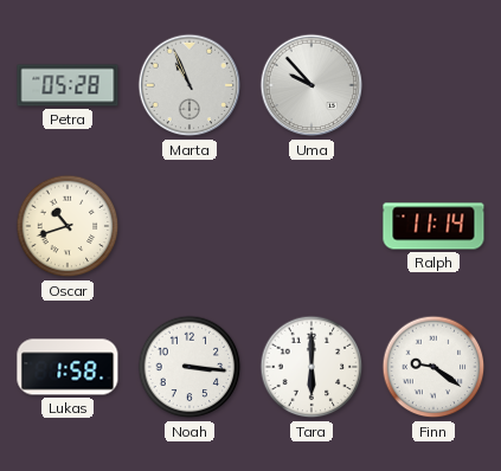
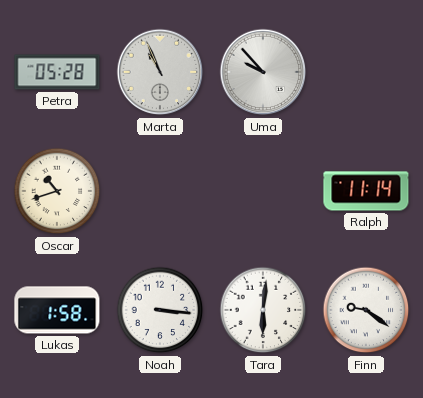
Tara: 6:00 -> 6:01 (263, 310)
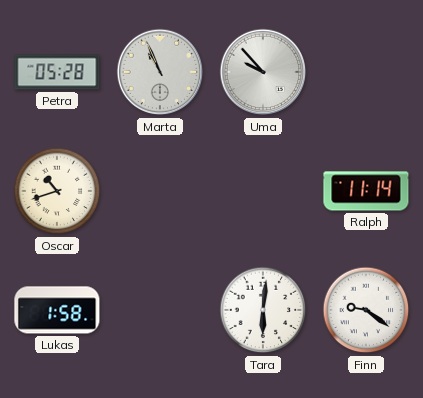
Noah: 3:16 -> none (160, 310)
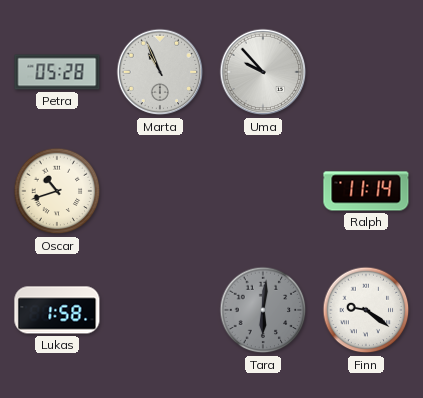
Tara dial: white -> grey (263, 310)
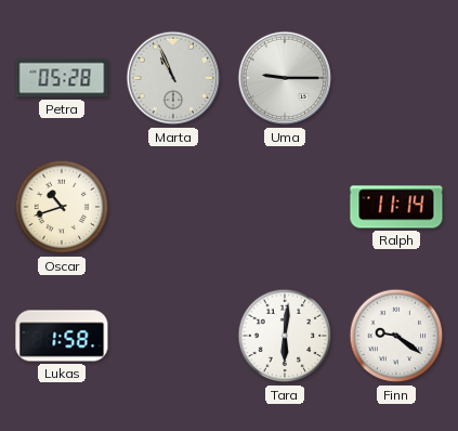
Uma: 9:53 -> 9:15 (285, 78)
Tara dial: grey -> white (285, 336)
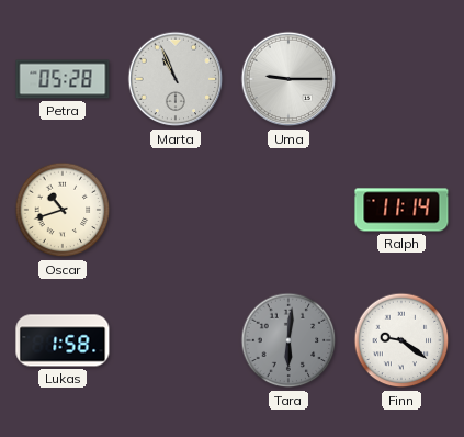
Tara dial: white -> grey (288, 340)
